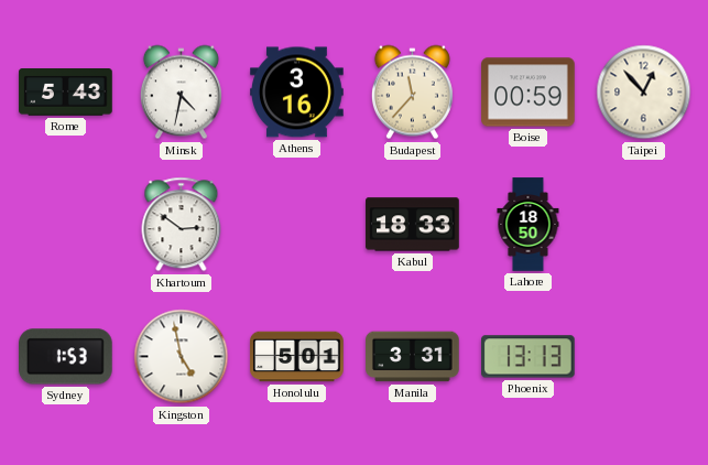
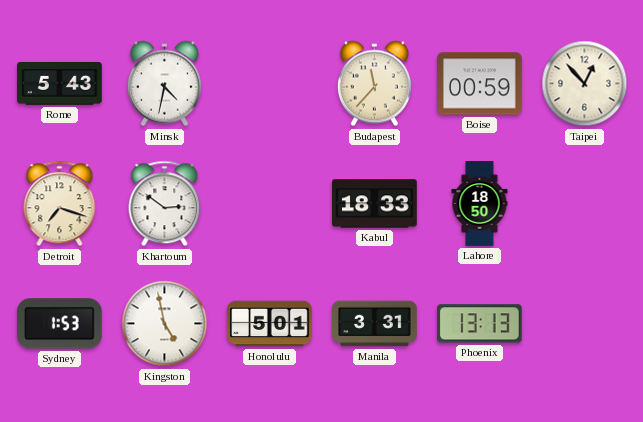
Athens: 3:16 -> none (297, 93)
Detroit: none -> 7:18 (60, 204)
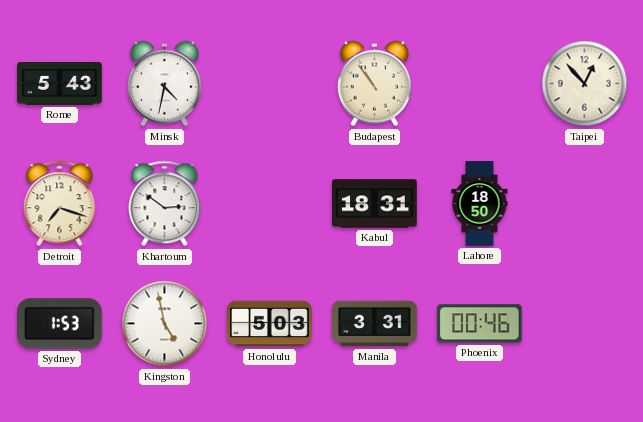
Budapest: 11:37 -> 10:54 (374, 84)
Boise: 00:59 -> none (480, 84)
Kabul: 18:33 -> 18:31 (375, 204)
Honolulu: 5:01 -> 5:03 (270, 324)
Phoenix: 13:13 -> 00:46 (480, 324)
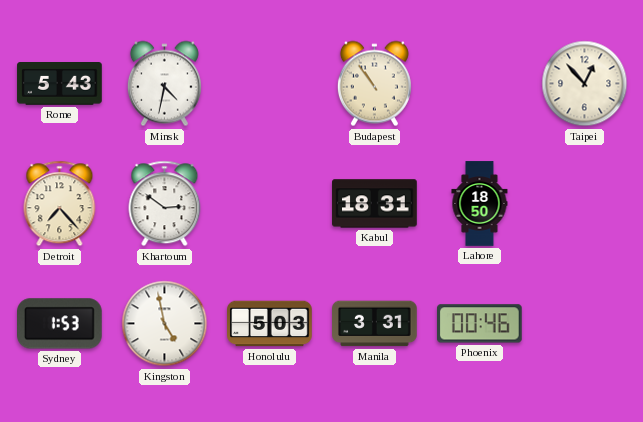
Detroit: 7:18 -> 7:23 (60, 204)
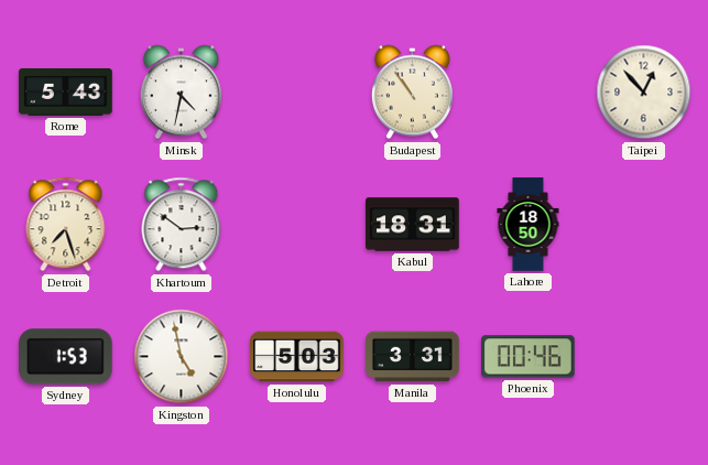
Detroit: 7:23 -> 7:27 (66, 225)
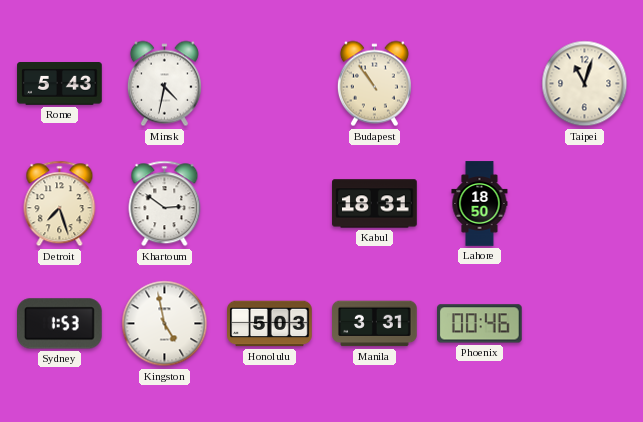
Taipei: 12:53 -> 11:03 (585, 84)
